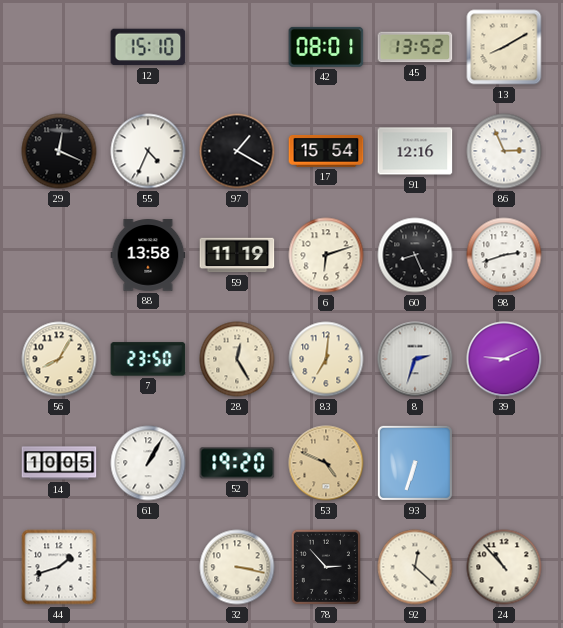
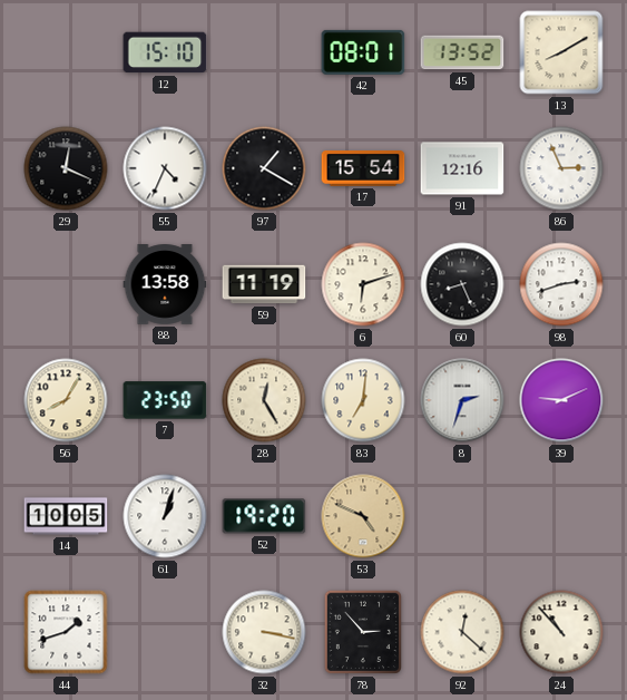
61: 1:05 -> 1:03 (165, 516)
93: 6:33 -> none (415, 463)
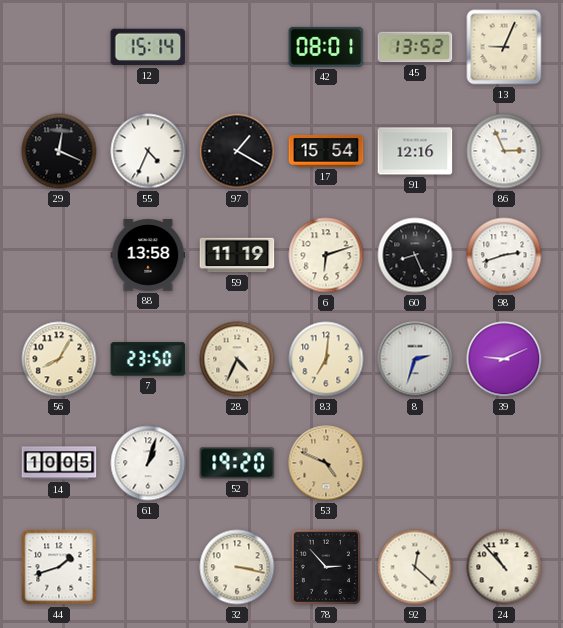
12: 15:10 -> 15:14 (148, 47)
13: 8:10 -> 9:04 (504, 47)
28: 12:25 -> 4:34 (237, 359)
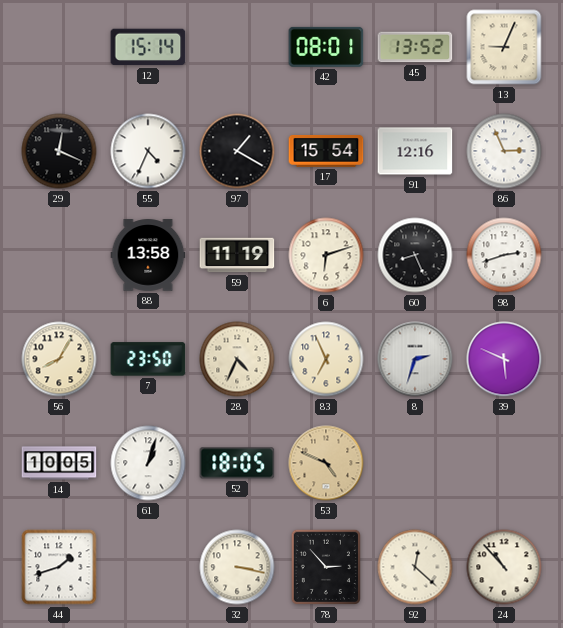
83: 7:01 -> 6:56 (326, 359)
39: 9:11 -> 5:49 (504, 359)
52: 19:20 -> 18:05 (237, 463)
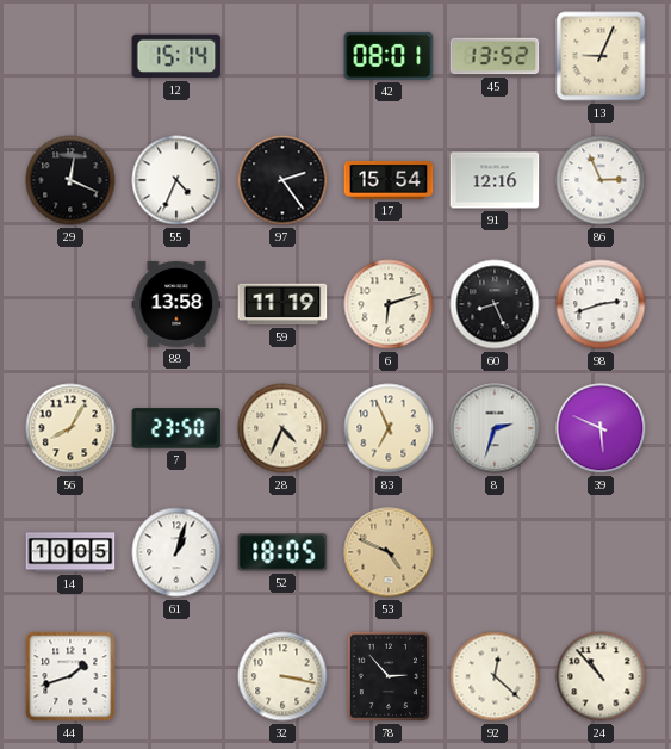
97: 1:20 -> 2:24 (282, 180)
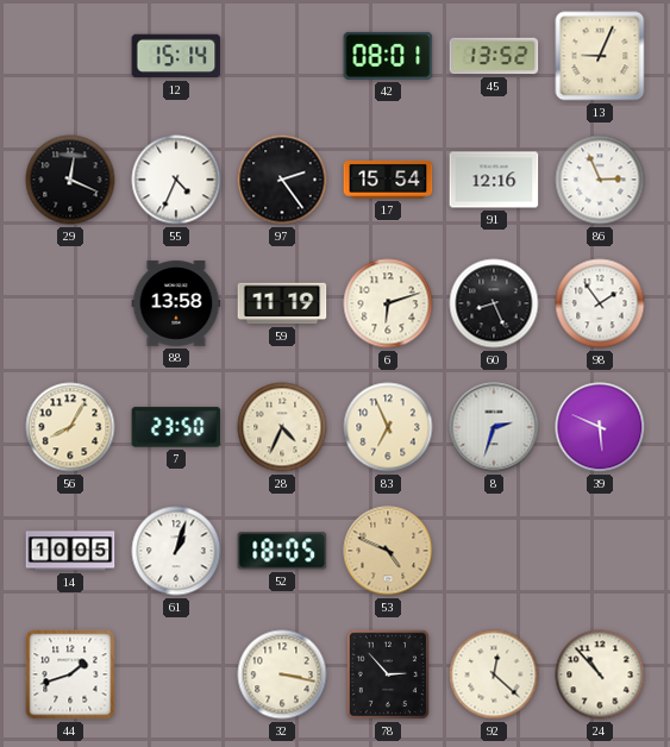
98: 2:42 -> 1:54 (600, 303)
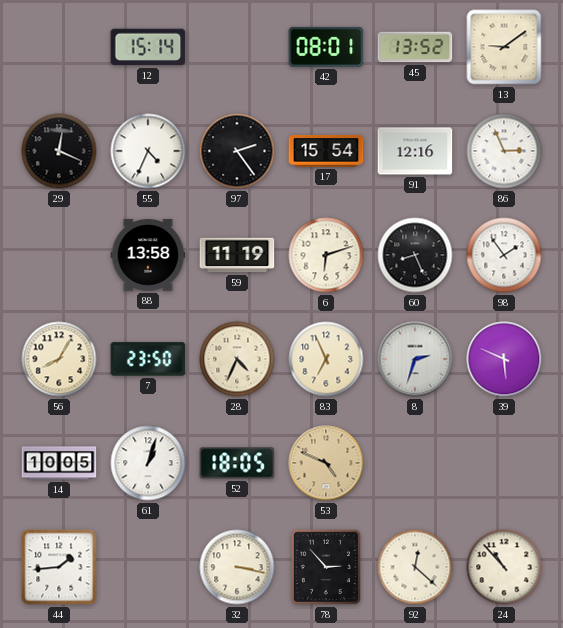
13: 9:04 -> 9:09 (504, 47)
44: 1:42 -> 1:44 (59, 567)
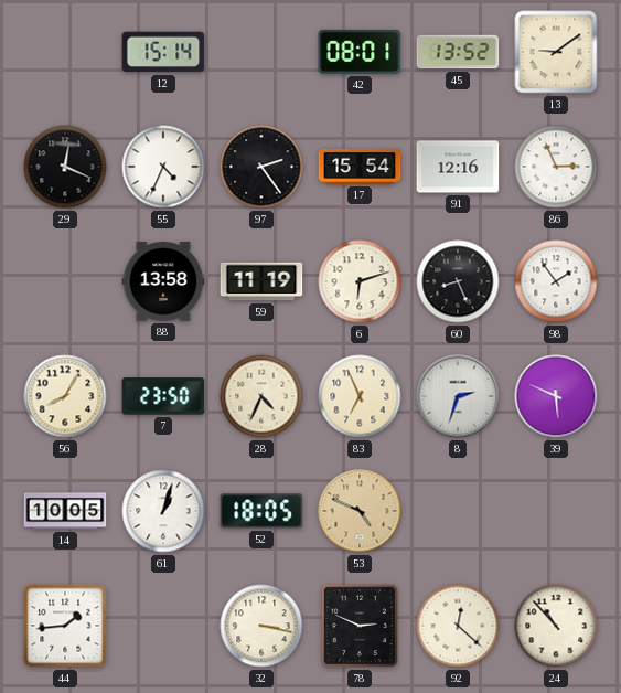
78: 2:53 -> 2:49 (360, 626)
